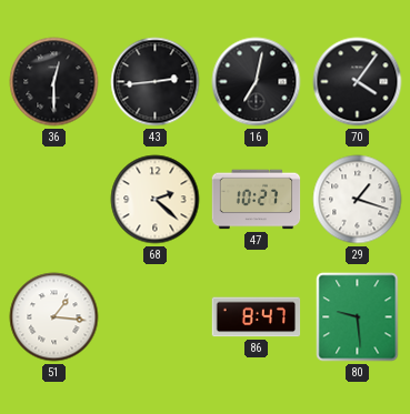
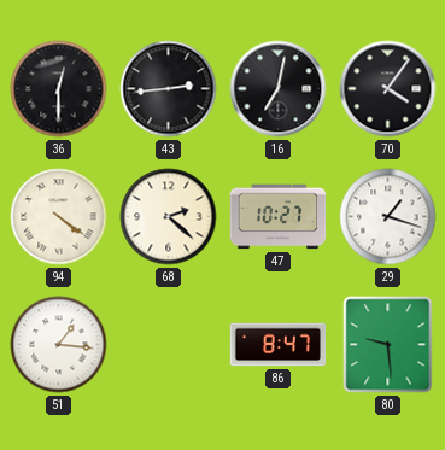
94: none -> 4:21 (59, 217)
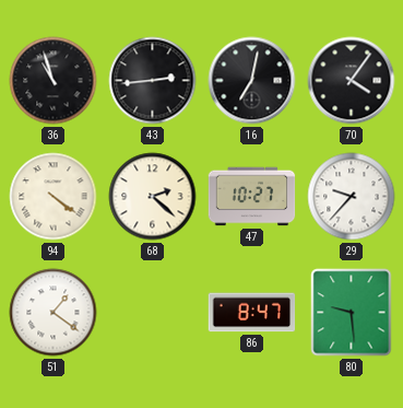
36: 12:30 -> 10:57 (54, 81)
29: 1:18 -> 9:37 (352, 197)
51: 1:16 -> 1:21 (54, 313)
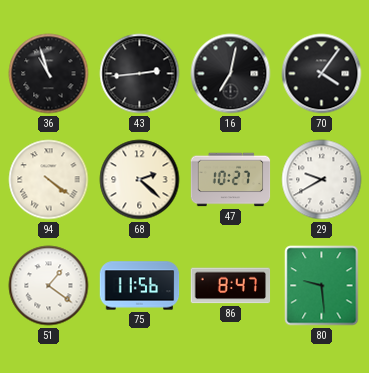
29: 9:37 -> 9:40 (322, 180)
75: none -> 11:56 (140, 286)
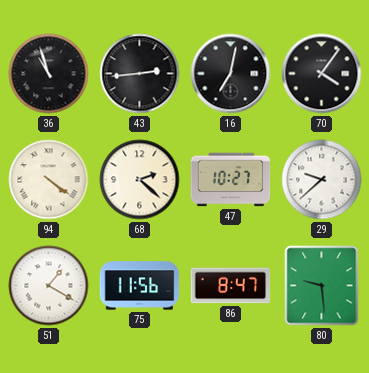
29: 9:40 -> 9:38 (322, 180)
51: 1:21 -> 1:20 (49, 286)
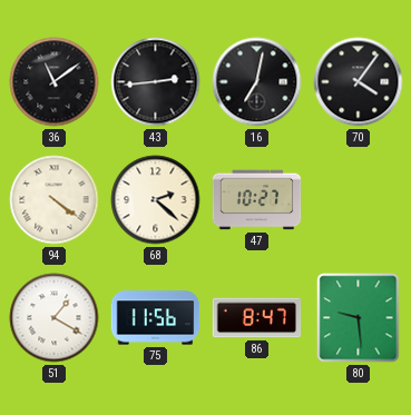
36: 10:57 -> 11:09 (55, 82)
29: 9:38 -> none (322, 180)
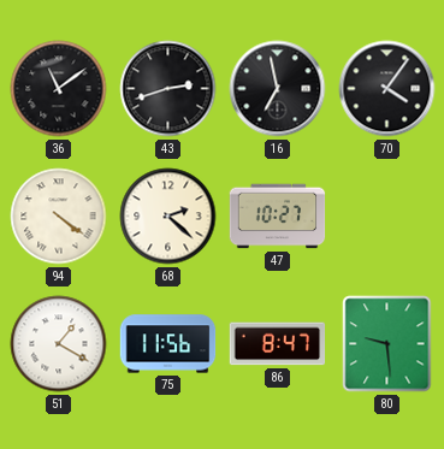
43: 2:44 -> 2:42 (168, 89)
16: 7:02 -> 6:58 (278, 89)
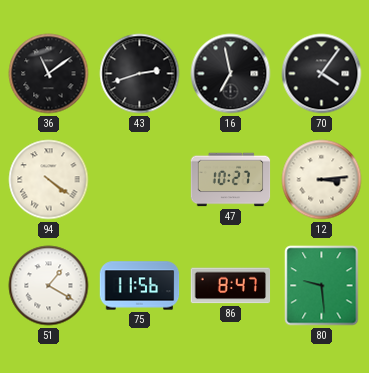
68: 2:22 -> none (168, 217)
12: none -> 3:14 (322, 180)
